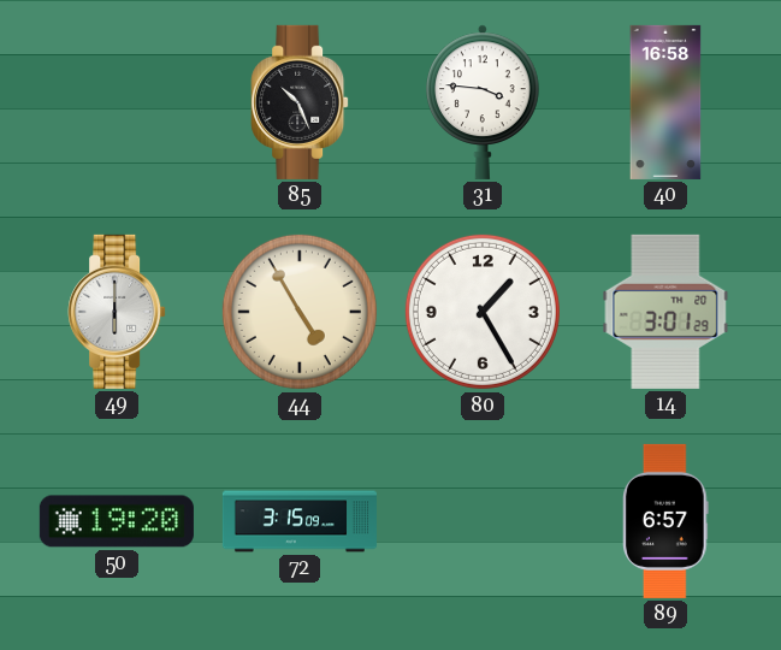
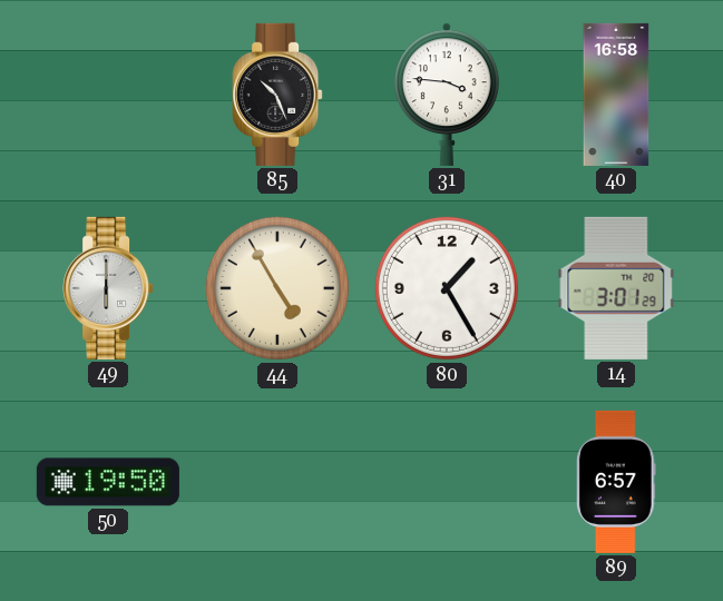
50: 19:20 -> 19:50 (108, 482)
72: 3:15 -> none (300, 521)
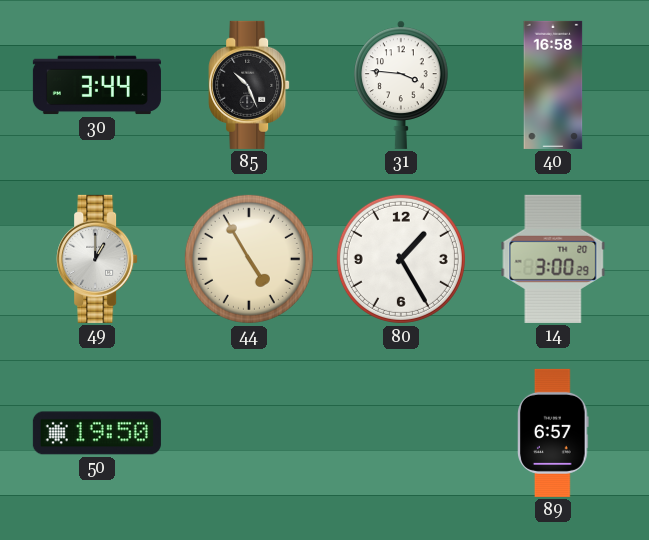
30: none -> 3:44 (97, 85)
49: 6:00 -> 1:00 (97, 259)
14: 3:01 -> 3:00 (553, 259)
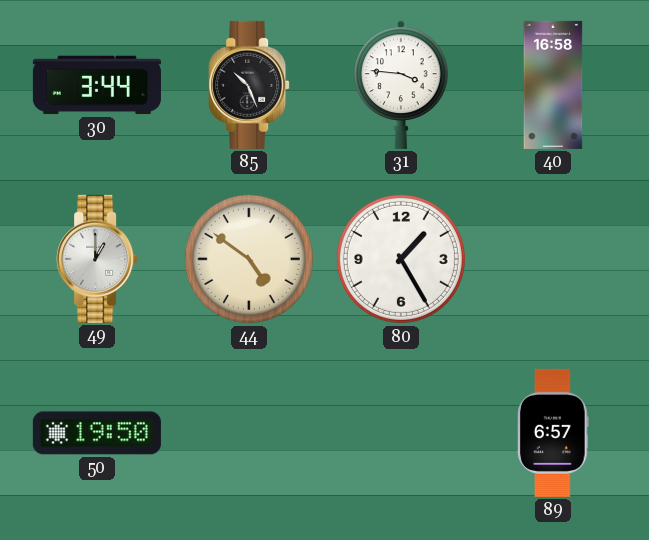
44: 4:55 -> 4:51 (249, 259)
14: 3:00 -> none (553, 259)
